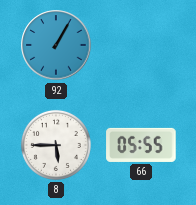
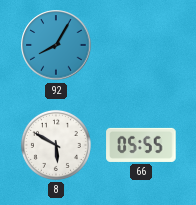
92: 1:05 -> 8:05 (56, 45)
8: 5:45 -> 5:50 (56, 145)
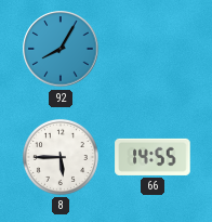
8: 5:50 -> 5:45 (61, 157)
66: 05:55 -> 14:55 (153, 157)
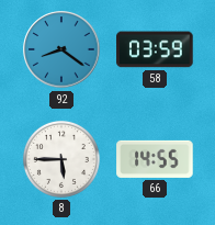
92: 8:05 -> 8:21 (61, 49)
58: none -> 03:59 (155, 49)
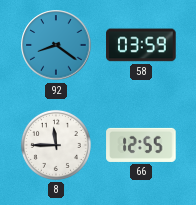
8: 5:45 -> 11:45 (56, 145)
66: 14:55 -> 12:55 (141, 145)
